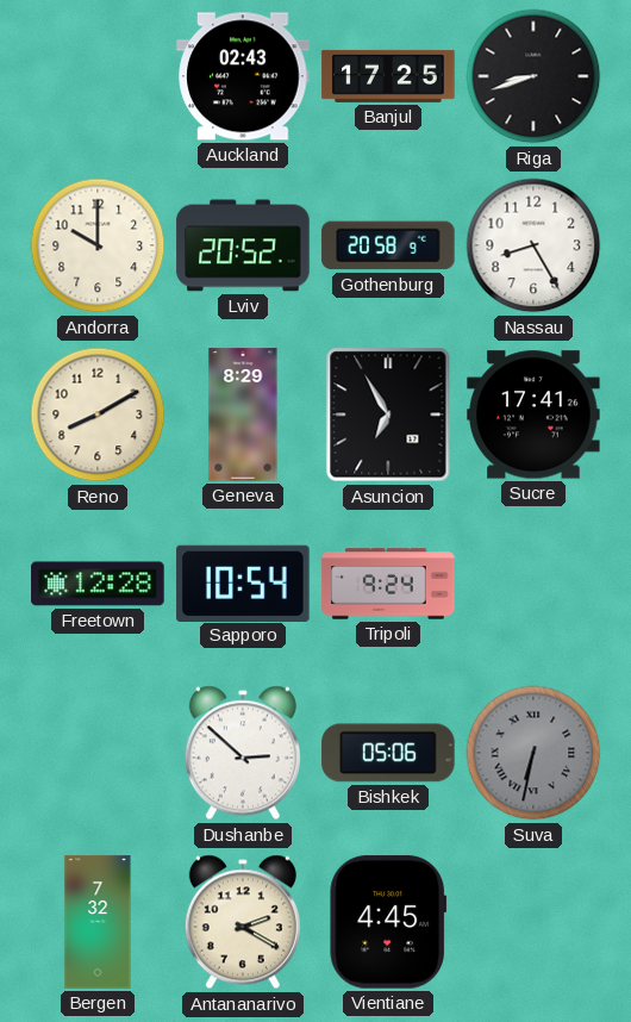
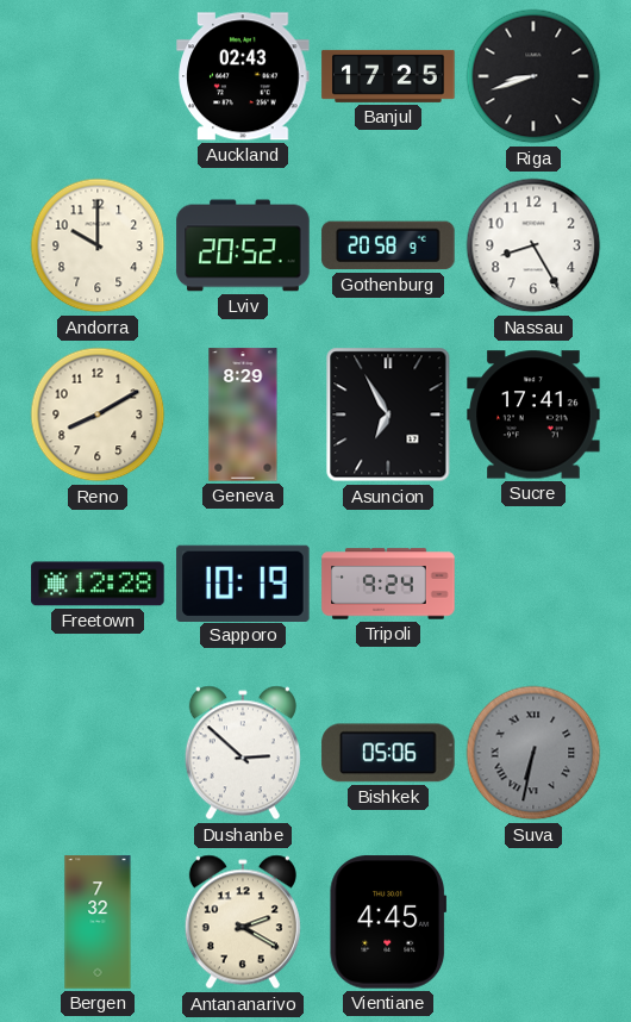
Sapporo: 10:54 -> 10:19 (243, 582)
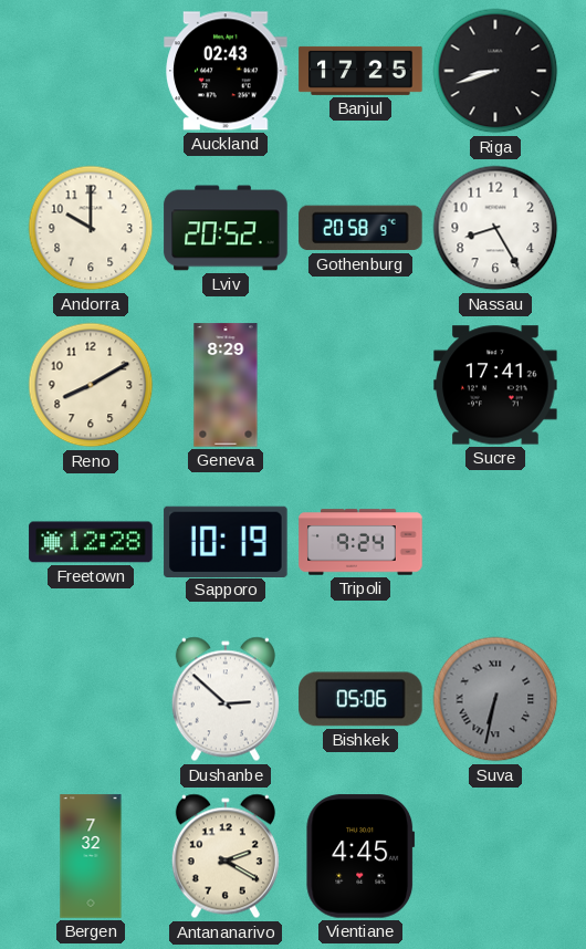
Asuncion: 6:55 -> none (388, 415)
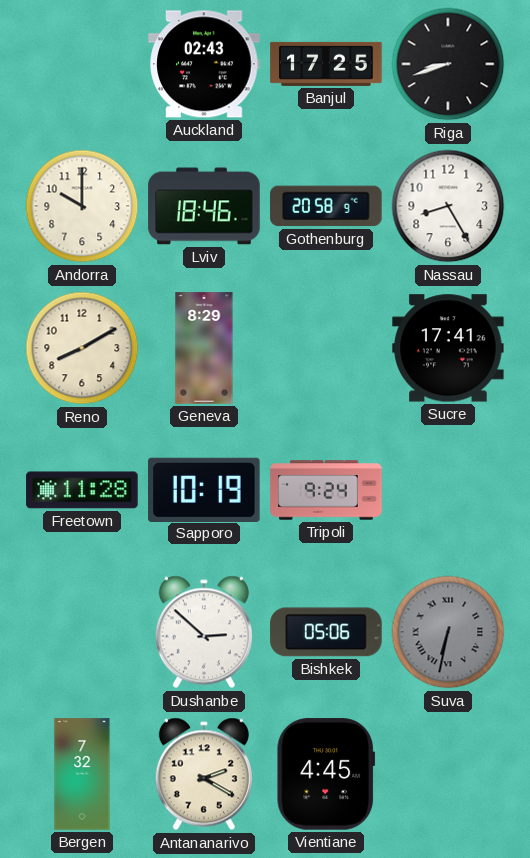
Lviv: 20:52 -> 18:46 (204, 206)
Freetown: 12:28 -> 11:28 (82, 490)
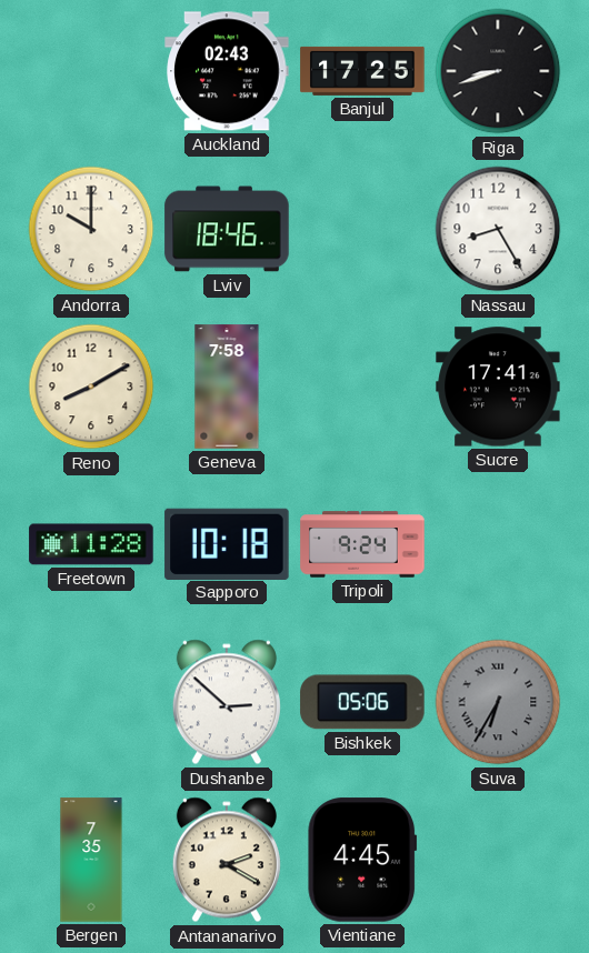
Gothenburg: 20:58 -> none (326, 206)
Geneva: 8:29 -> 7:58 (227, 387)
Sapporo: 10:19 -> 10:18 (227, 543)
Suva: 6:32 -> 6:35 (498, 702)
Bergen: 7:32 -> 7:35 (91, 860)
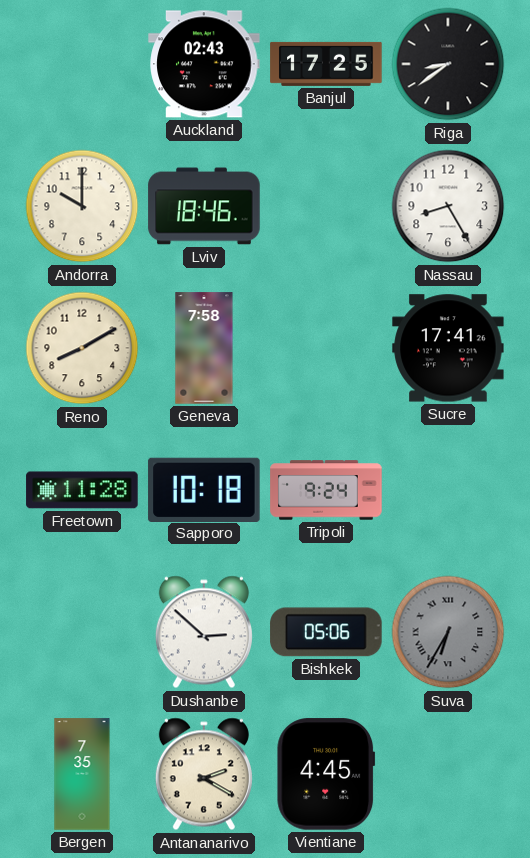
Riga: 8:42 -> 8:39 (448, 64)
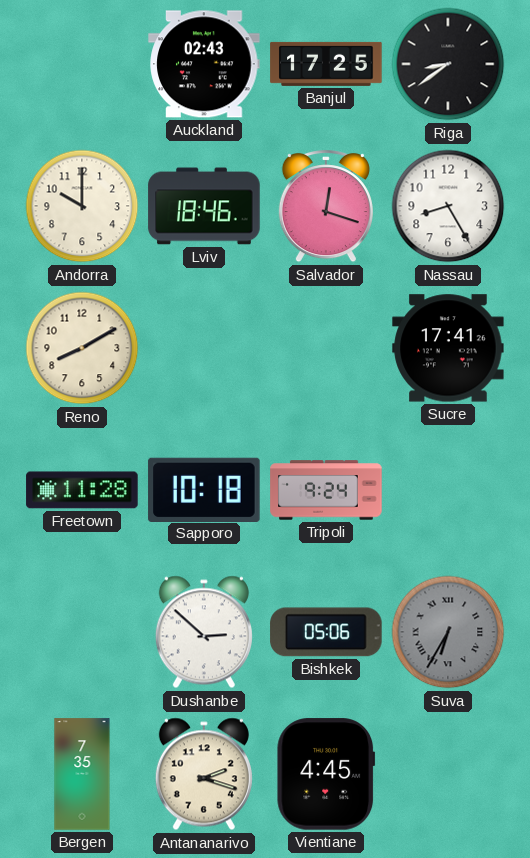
Salvador: none -> 12:18 (326, 207)
Geneva: 7:58 -> none (204, 348)
Antananarivo: 2:20 -> 2:18 (204, 774)
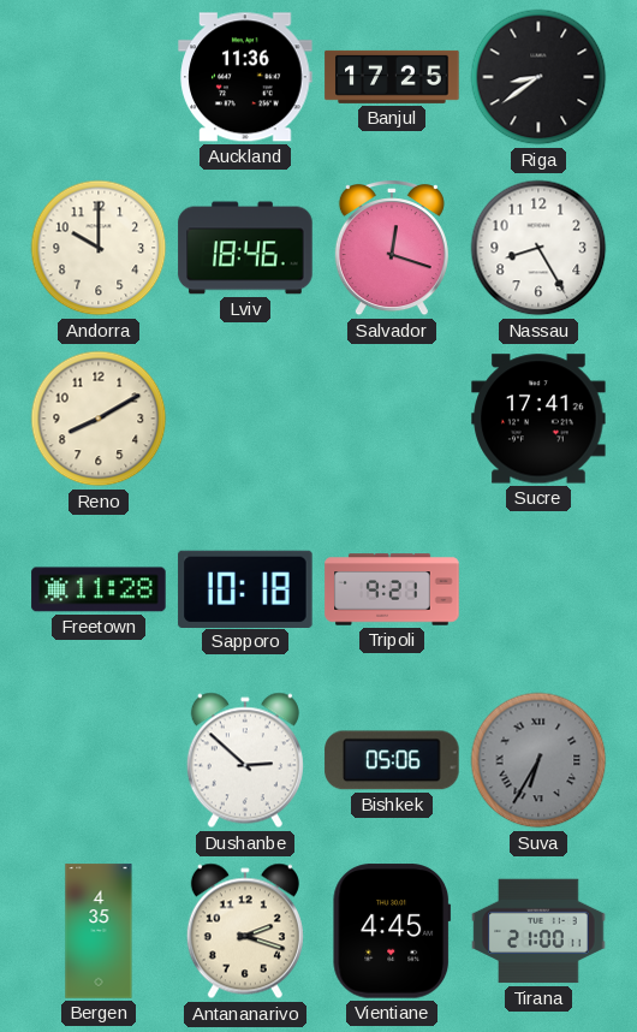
Auckland: 02:43 -> 11:36 (245, 77)
Tripoli: 9:24 -> 9:21 (392, 589)
Bergen: 7:35 -> 4:35 (99, 931)
Tirana: none -> 21:00 (538, 931)
